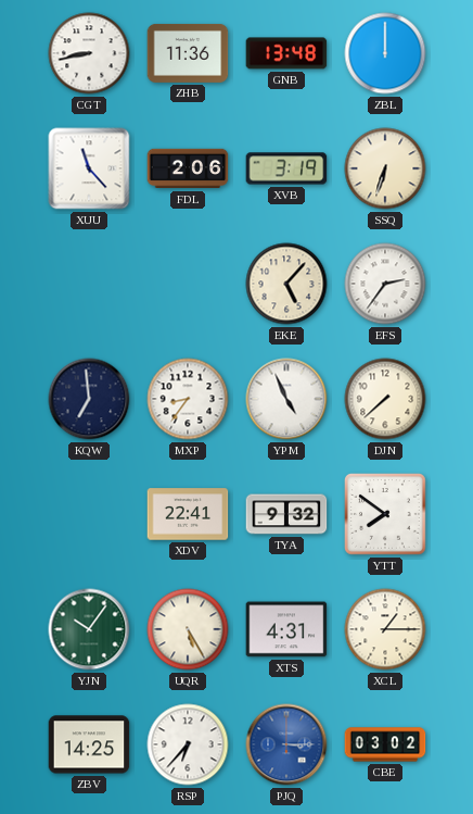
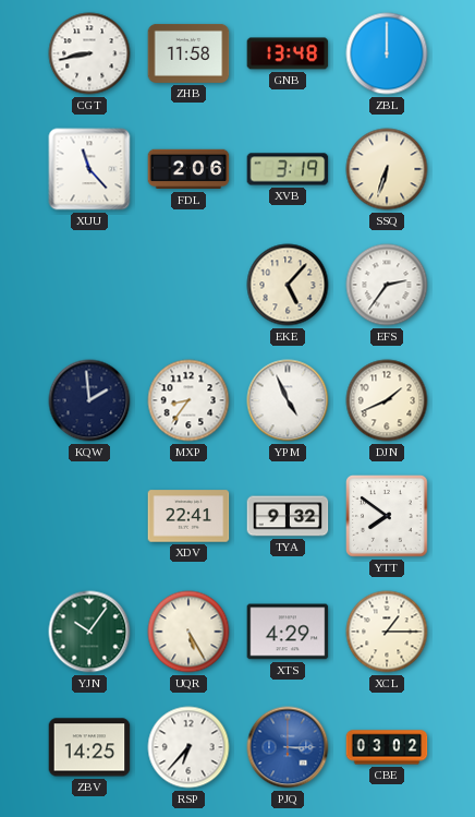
ZHB: 11:36 -> 11:58 (188, 53)
KQW: 6:59 -> 1:59 (89, 400)
DJN: 7:38 -> 1:41 (387, 400)
XTS: 4:31 -> 4:29 (288, 632)
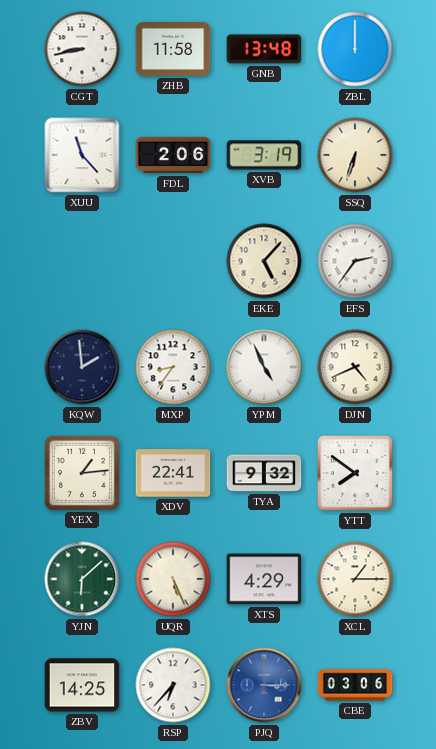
DJN: 1:41 -> 4:41 (355, 367)
YEX: none -> 1:14 (82, 473)
YJN: 10:06 -> 6:08 (82, 579)
UQR: 5:25 -> 5:26 (173, 579)
CBE: 03:02 -> 03:06 (355, 685)
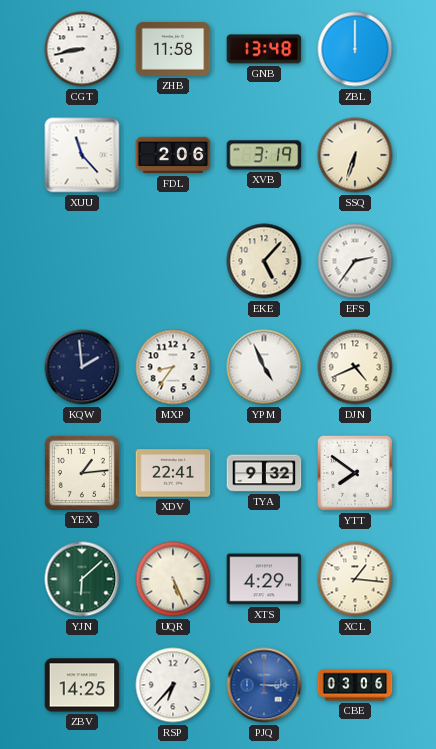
XCL: 1:15 -> 1:16 (355, 579)
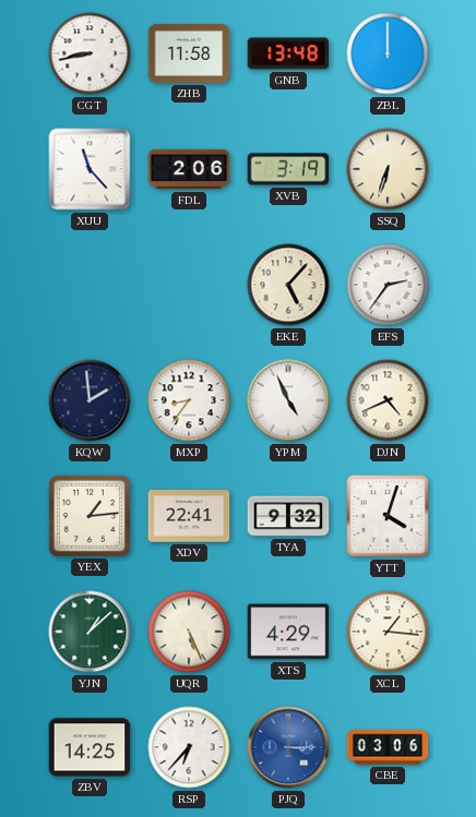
YTT: 7:51 -> 4:03 (389, 517)
YJN: 6:08 -> 1:08 (90, 632)
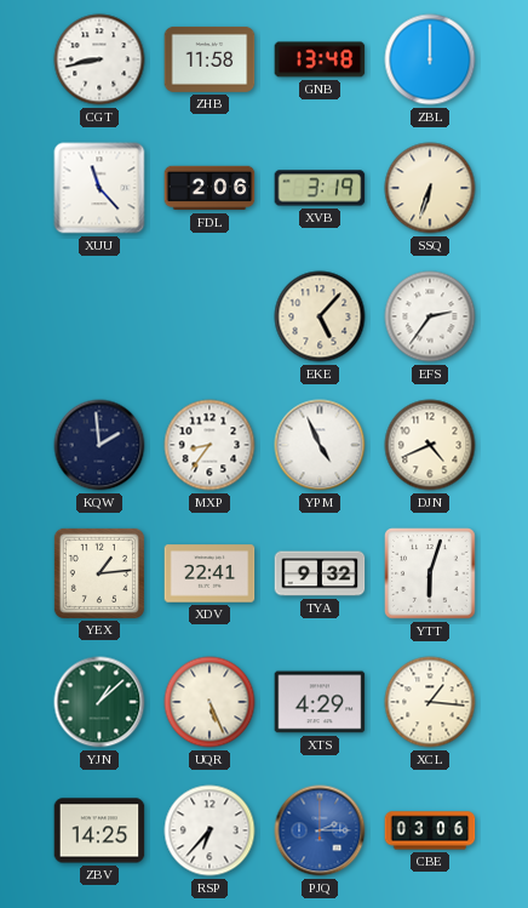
YTT: 4:03 -> 6:03 (431, 575)
PJQ: 3:15 -> 2:15 (320, 830)
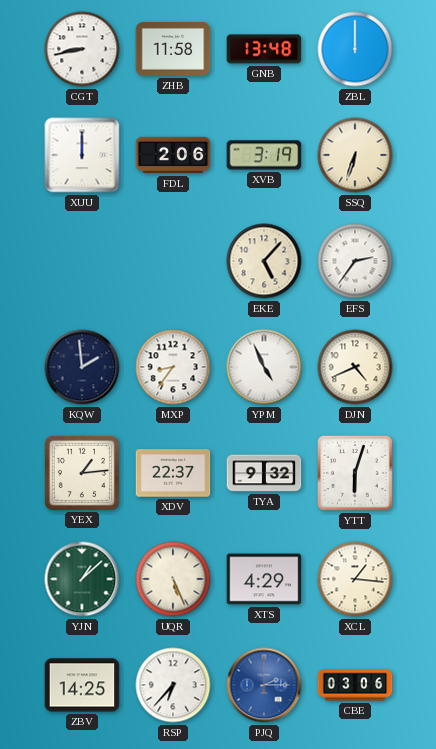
XUU: 11:23 -> 12:00 (82, 155)
XDV: 22:41 -> 22:37 (173, 473)
